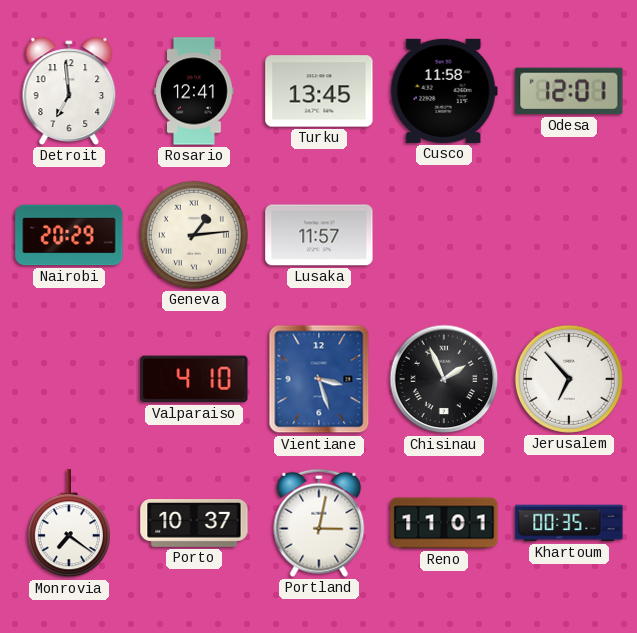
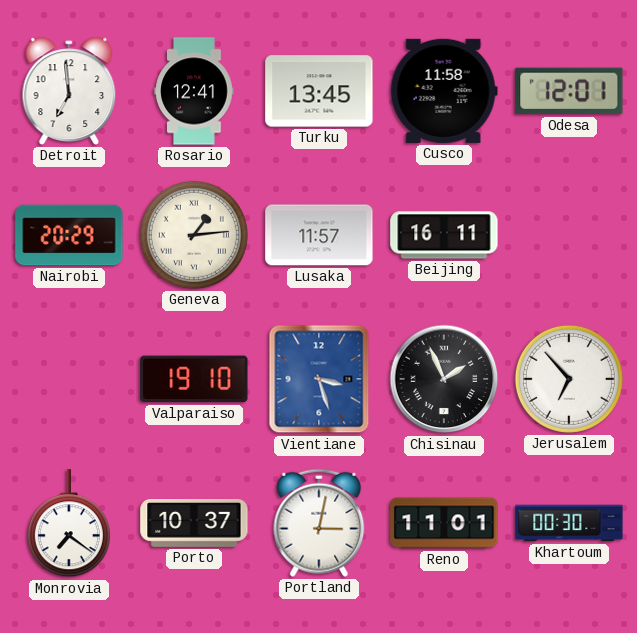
Beijing: none -> 16:11 (444, 235)
Valparaiso: 4:10 -> 19:10 (194, 379)
Khartoum: 00:35 -> 00:30 (569, 523)
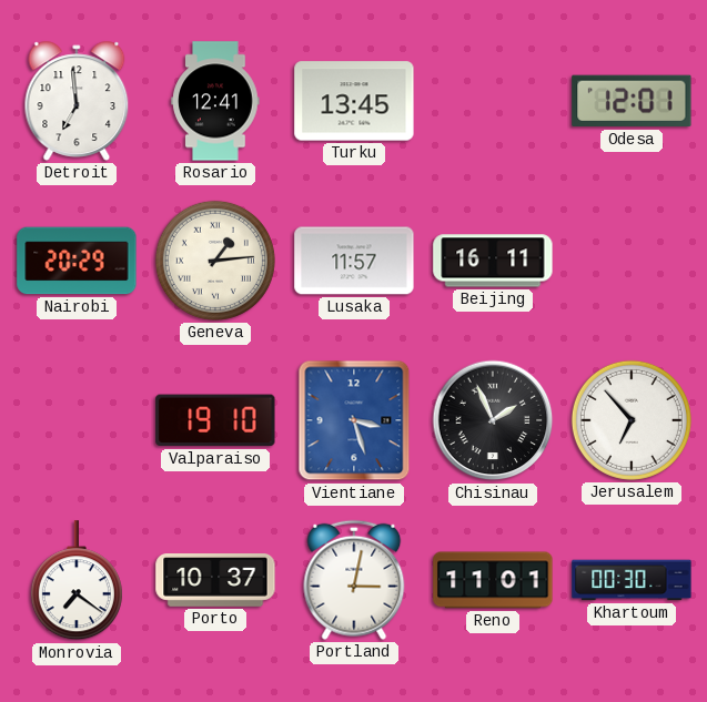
Cusco: 11:58 -> none (444, 91)
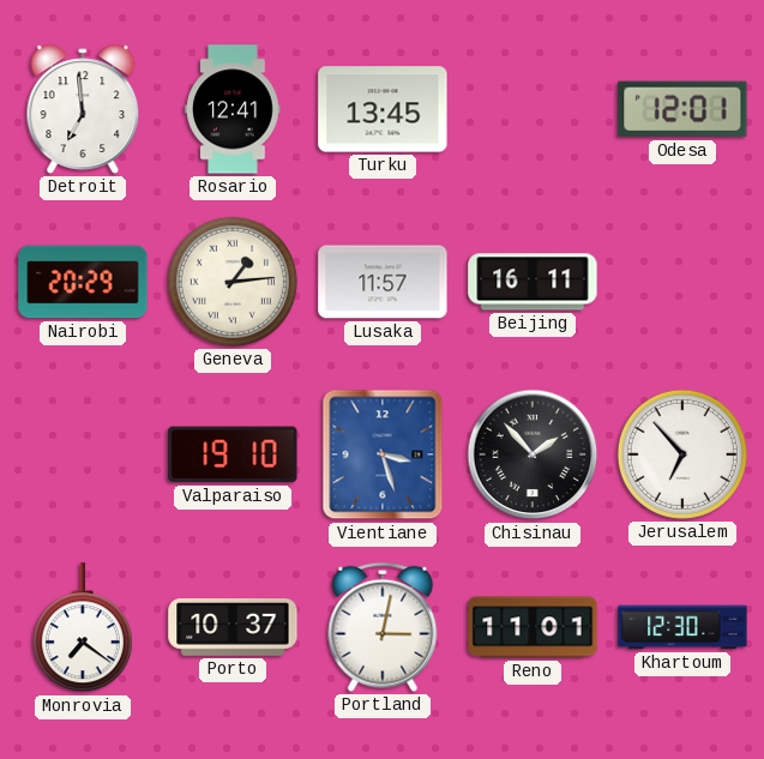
Chisinau: 1:56 -> 1:53 (533, 454)
Khartoum: 00:30 -> 12:30 (682, 627)
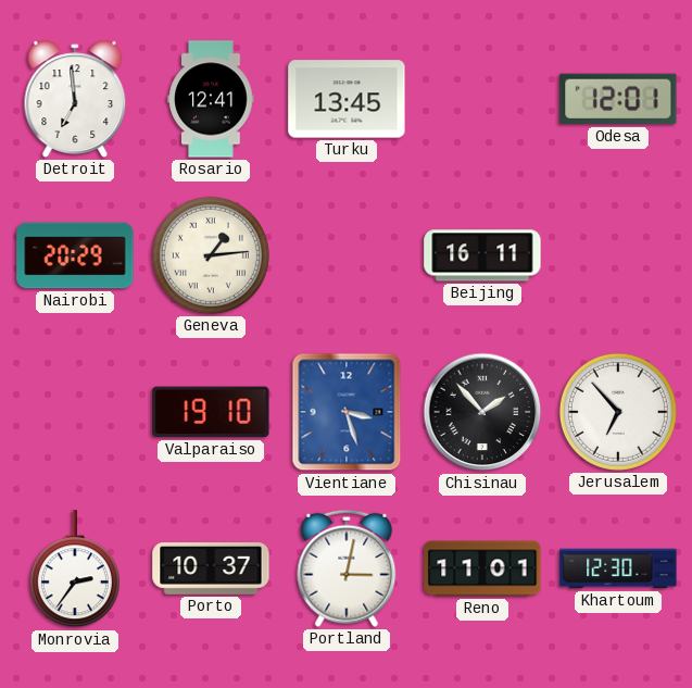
Lusaka: 11:57 -> none (383, 282)
Monrovia: 7:21 -> 2:36 (75, 570)
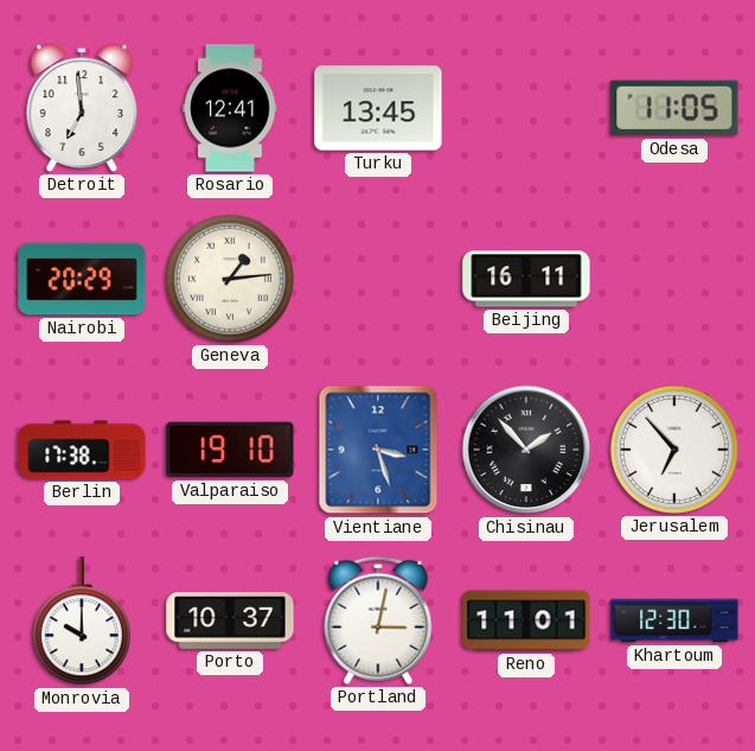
Odesa: 12:01 -> 11:05 (674, 108)
Berlin: none -> 17:38 (82, 450)
Monrovia: 2:36 -> 10:00 (82, 622)
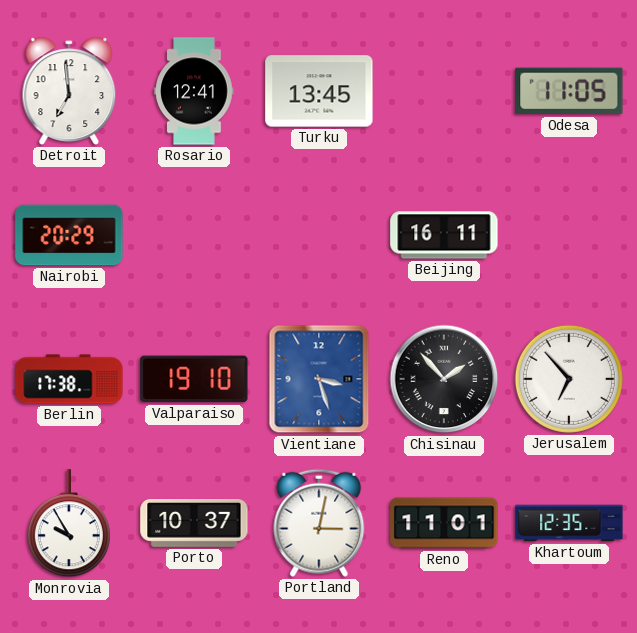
Geneva: 1:14 -> none (230, 279)
Monrovia: 10:00 -> 9:55 (69, 524)
Khartoum: 12:30 -> 12:35 (569, 523)
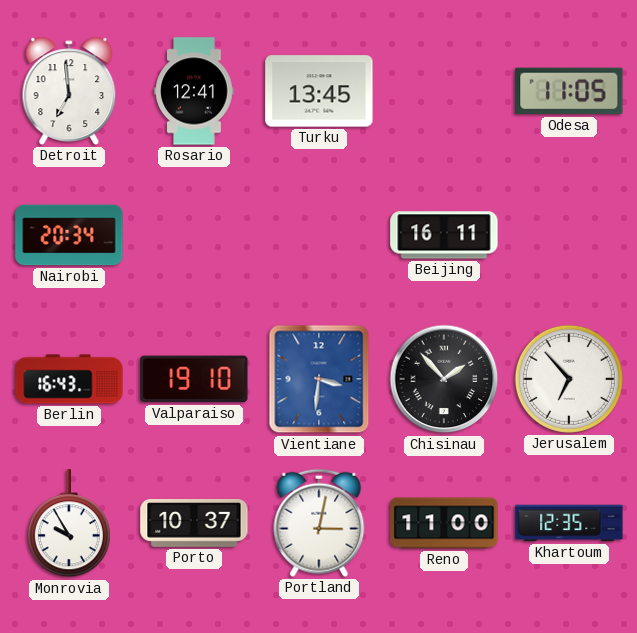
Nairobi: 20:29 -> 20:34 (69, 235)
Berlin: 17:38 -> 16:43 (69, 379)
Vientiane: 3:27 -> 3:31 (319, 379)
Reno: 11:01 -> 11:00 (444, 523)
